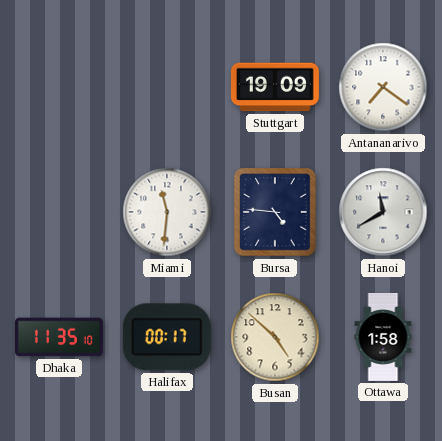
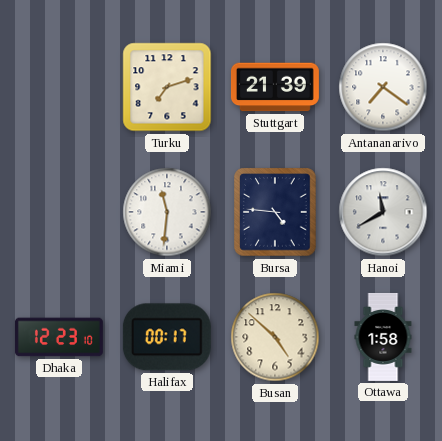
Turku: none -> 7:12 (167, 87)
Stuttgart: 19:09 -> 21:39 (275, 87)
Dhaka: 11:35 -> 12:23 (59, 337)
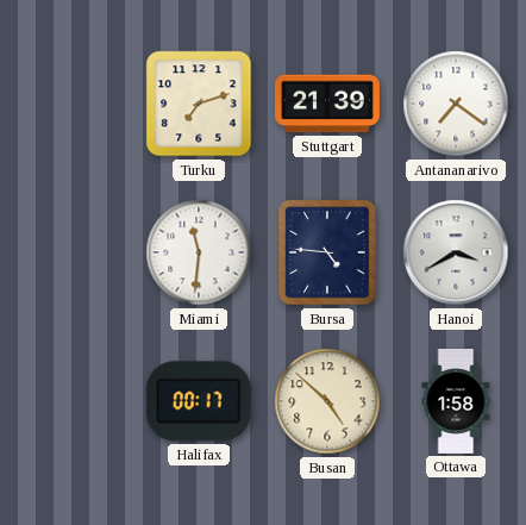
Hanoi: 11:40 -> 3:40 (456, 252)
Dhaka: 12:23 -> none (59, 337)
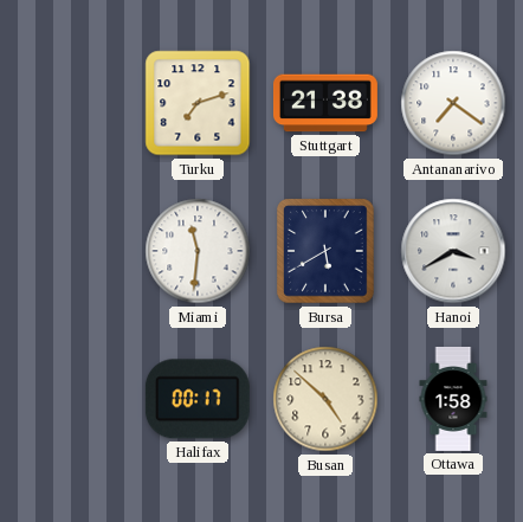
Stuttgart: 21:39 -> 21:38 (325, 103)
Bursa: 4:46 -> 5:40 (325, 251)
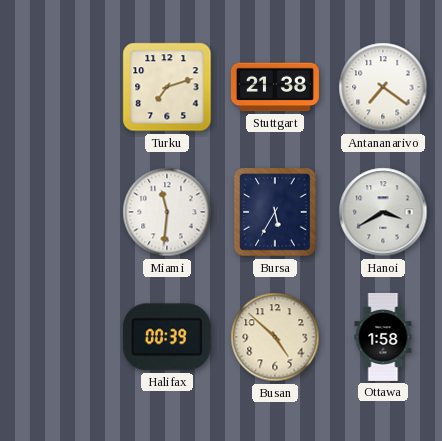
Bursa: 5:40 -> 5:35 (275, 212)
Halifax: 00:17 -> 00:39 (167, 337)
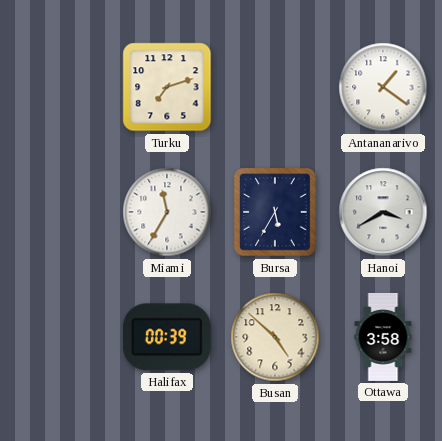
Stuttgart: 21:38 -> none (275, 87)
Antananarivo: 7:21 -> 1:21 (383, 87)
Miami: 11:31 -> 11:35 (167, 212)
Ottawa: 1:58 -> 3:58 (383, 337)
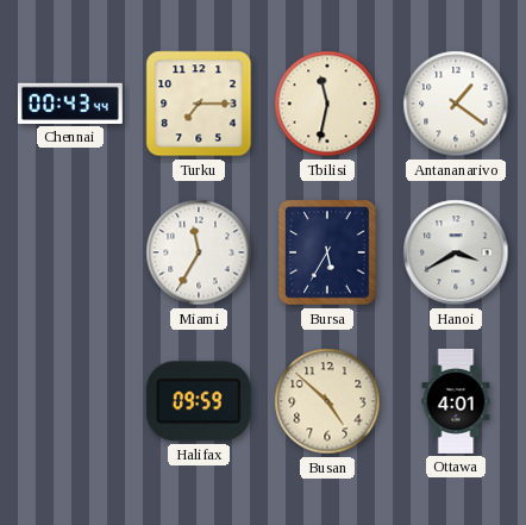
Chennai: none -> 00:43 (70, 104)
Turku: 7:12 -> 7:15 (199, 104)
Tbilisi: none -> 11:32 (327, 104)
Halifax: 00:39 -> 09:59 (199, 401)
Ottawa: 3:58 -> 4:01 (456, 401)
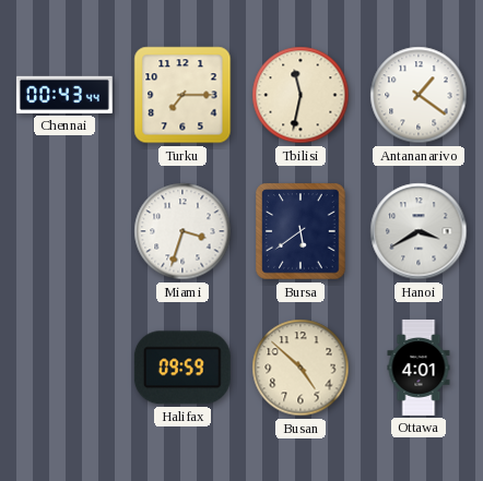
Miami: 11:35 -> 3:33 (182, 231)
Bursa: 5:35 -> 5:39 (301, 231)
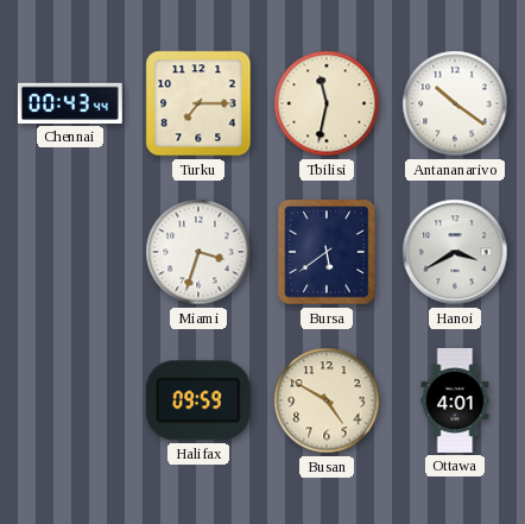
Antananarivo: 1:21 -> 10:21 (455, 103)
Busan: 4:52 -> 4:50 (327, 400)
